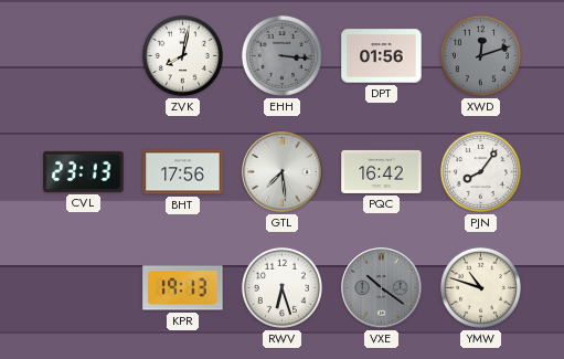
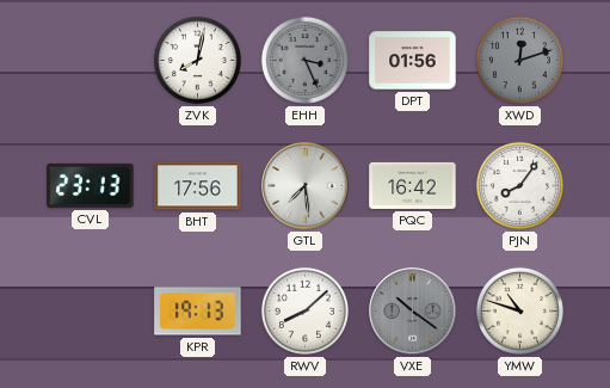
EHH: 3:16 -> 3:26 (304, 60)
RWV: 6:27 -> 8:08 (304, 310)
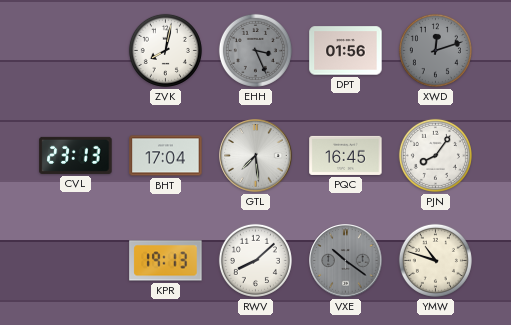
BHT: 17:56 -> 17:04 (166, 156)
PQC: 16:42 -> 16:45 (346, 155)
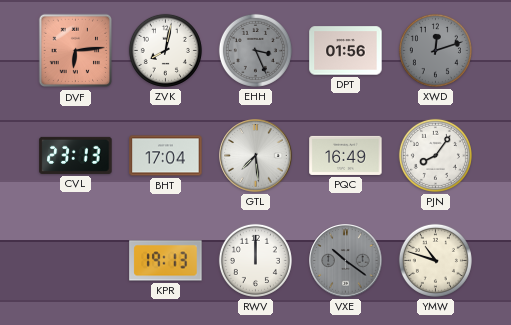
DVF: none -> 6:14 (76, 51)
PQC: 16:45 -> 16:49 (346, 155)
RWV: 8:08 -> 12:00 (255, 260)
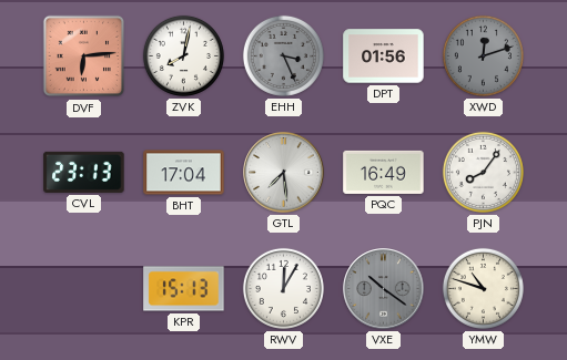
KPR: 19:13 -> 15:13 (184, 289)
RWV: 12:00 -> 12:05 (283, 288)
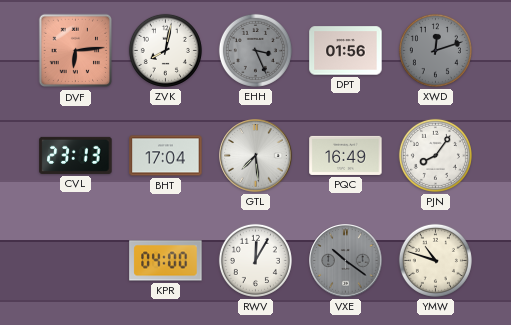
KPR: 15:13 -> 04:00 (166, 261)
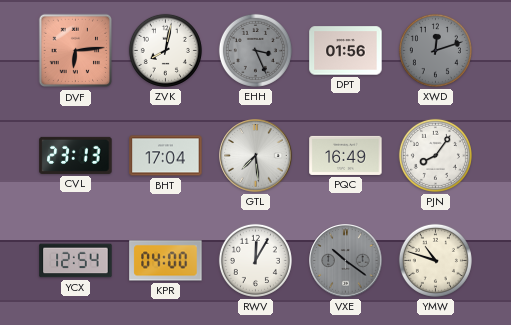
YCX: none -> 12:54 (76, 261)
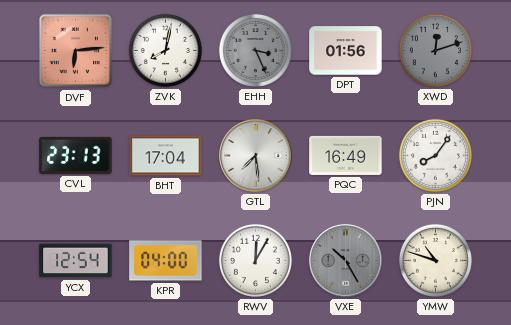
VXE: 10:21 -> 10:25 (346, 261)
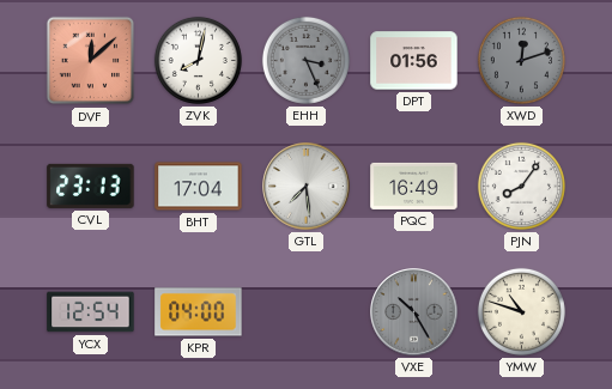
DVF: 6:14 -> 12:08 (91, 61)
RWV: 12:05 -> none (255, 260)
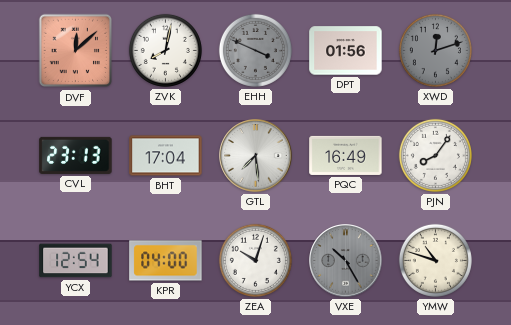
EHH: 3:26 -> 3:49 (255, 50)
ZEA: none -> 10:03 (255, 260)
